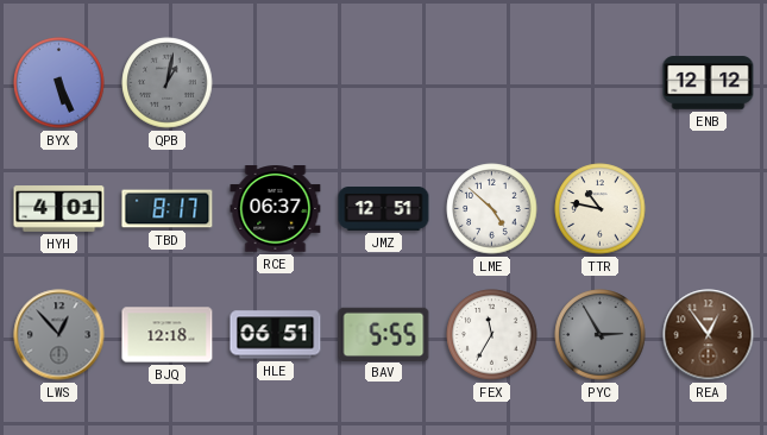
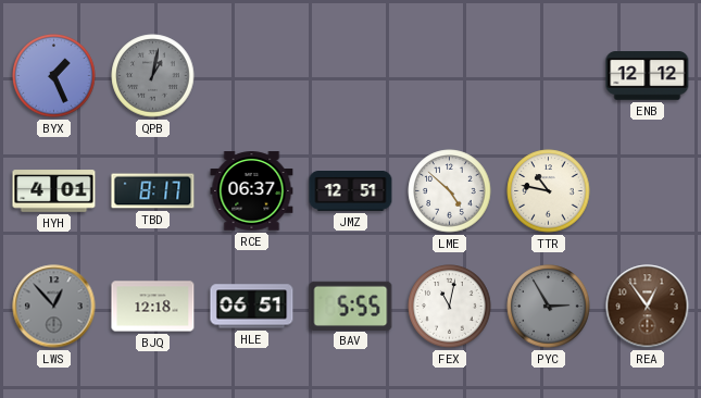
BYX: 5:26 -> 1:26 (54, 76)
FEX: 11:35 -> 11:02 (450, 307)
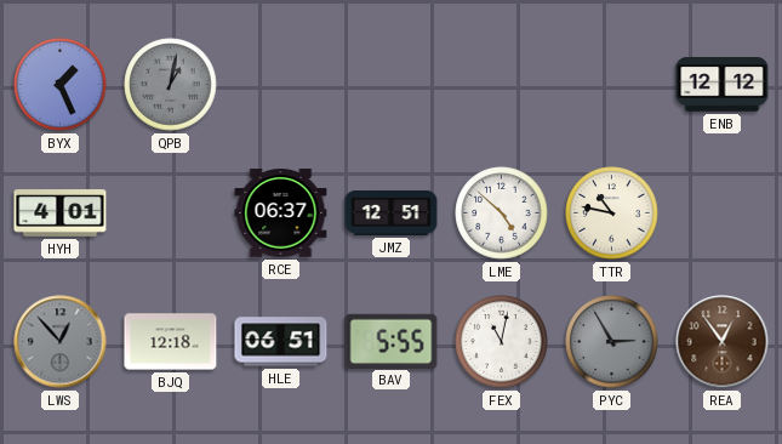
TBD: 8:17 -> none (153, 191)
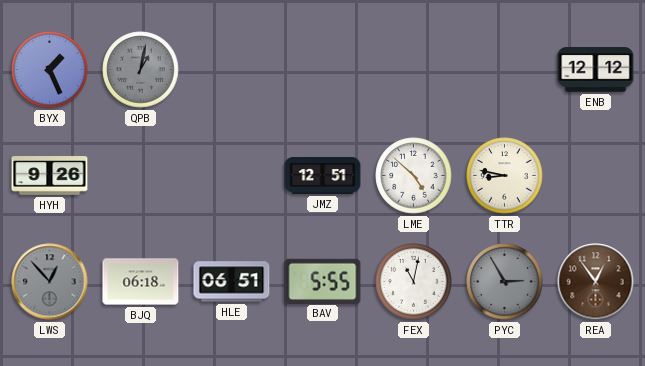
HYH: 4:01 -> 9:26 (50, 176)
RCE: 06:37 -> none (281, 214)
TTR: 10:47 -> 8:47 (505, 176)
BJQ: 12:18 -> 06:18 (141, 282)
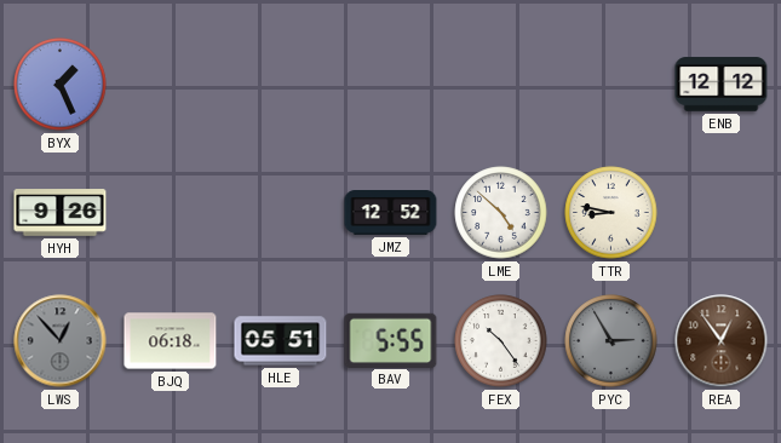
QPB: 1:02 -> none (141, 70)
JMZ: 12:51 -> 12:52 (391, 213)
HLE: 06:51 -> 05:51 (281, 341)
FEX: 11:02 -> 10:24 (501, 341)
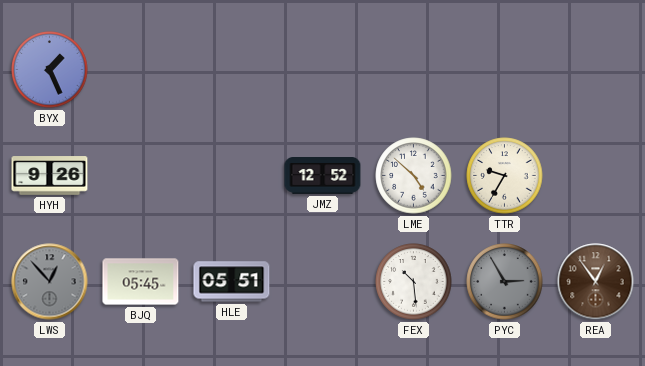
ENB: 12:12 -> none (722, 85)
TTR: 8:47 -> 9:35 (505, 176)
BJQ: 06:18 -> 05:45 (141, 282)
BAV: 5:55 -> none (391, 340)
FEX: 10:24 -> 10:29 (414, 282)
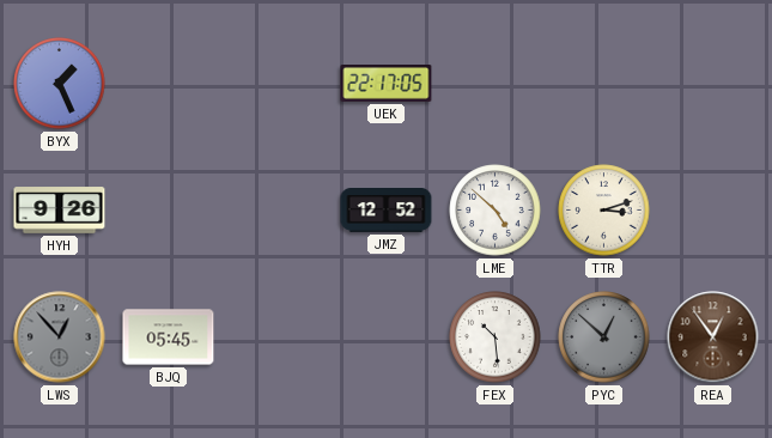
UEK: none -> 22:17 (387, 84)
TTR: 9:35 -> 3:12 (604, 211)
HLE: 05:51 -> none (232, 282)
PYC: 2:55 -> 12:52 (604, 337)
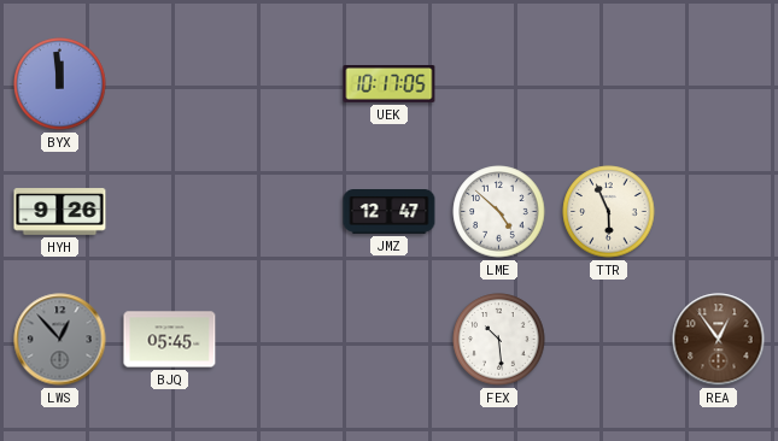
BYX: 1:26 -> 11:59 (60, 84)
UEK: 22:17 -> 10:17 (390, 84)
JMZ: 12:52 -> 12:47 (390, 212)
TTR: 3:12 -> 5:56 (609, 212)
PYC: 12:52 -> none (604, 337)
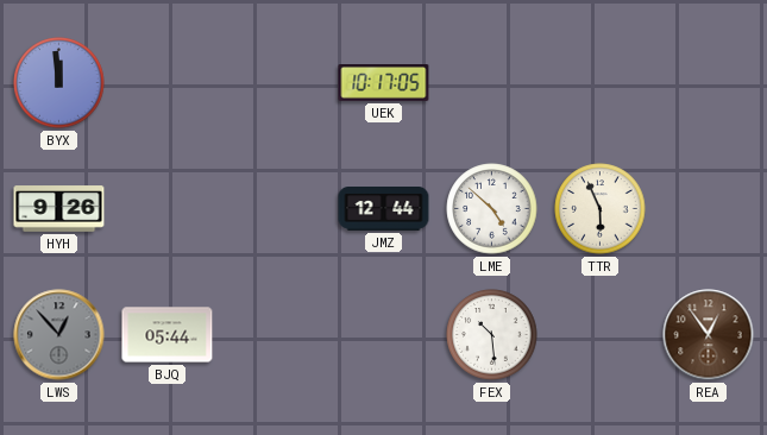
JMZ: 12:47 -> 12:44 (384, 209)
BJQ: 05:45 -> 05:44 (168, 335)
